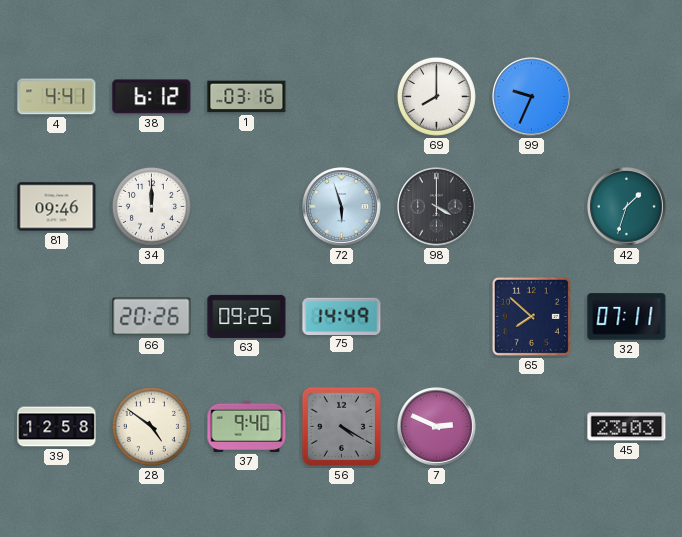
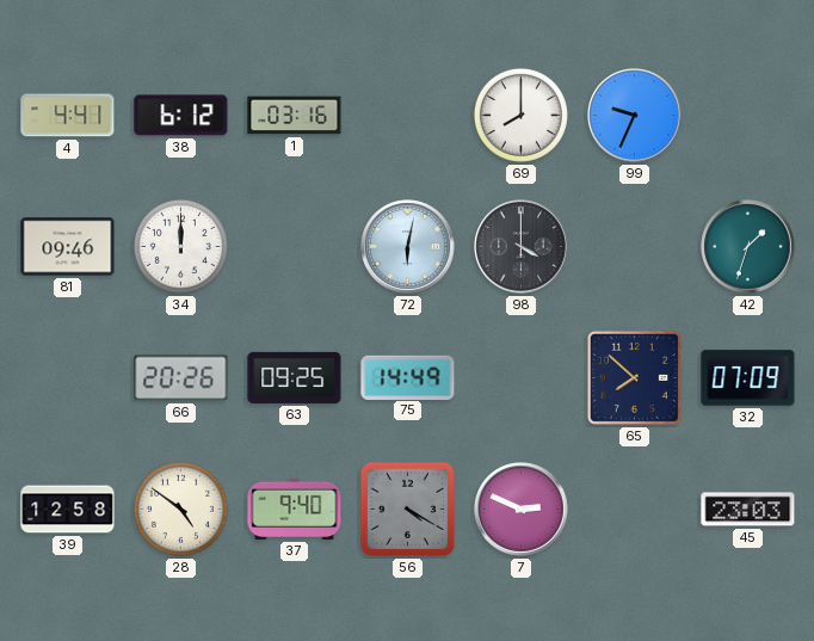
72: 5:57 -> 6:02 (408, 247)
32: 07:11 -> 07:09 (748, 378)
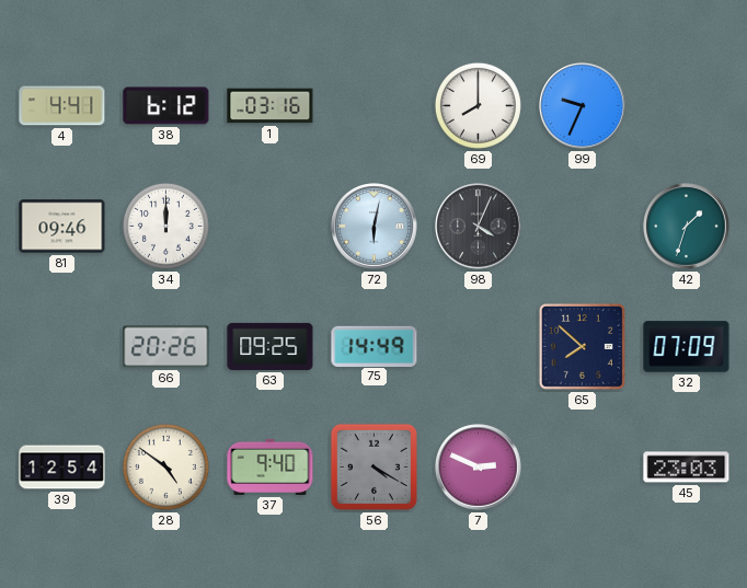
98: 4:00 -> 4:04 (479, 227)
39: 12:58 -> 12:54 (62, 468)
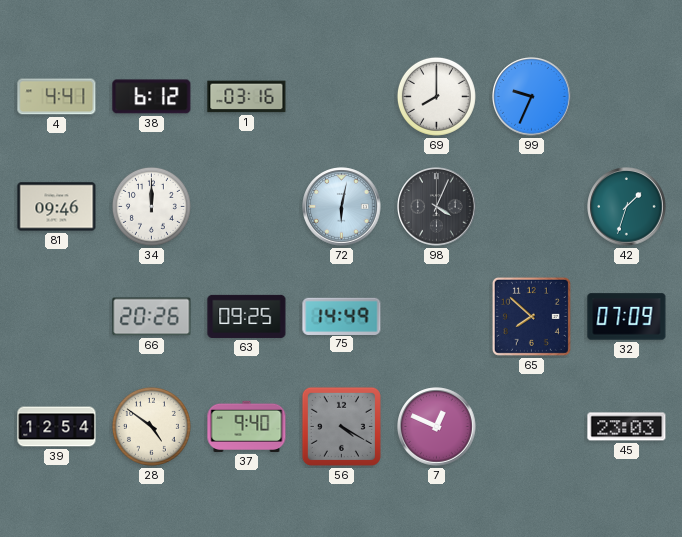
7: 2:49 -> 12:49 (437, 427)
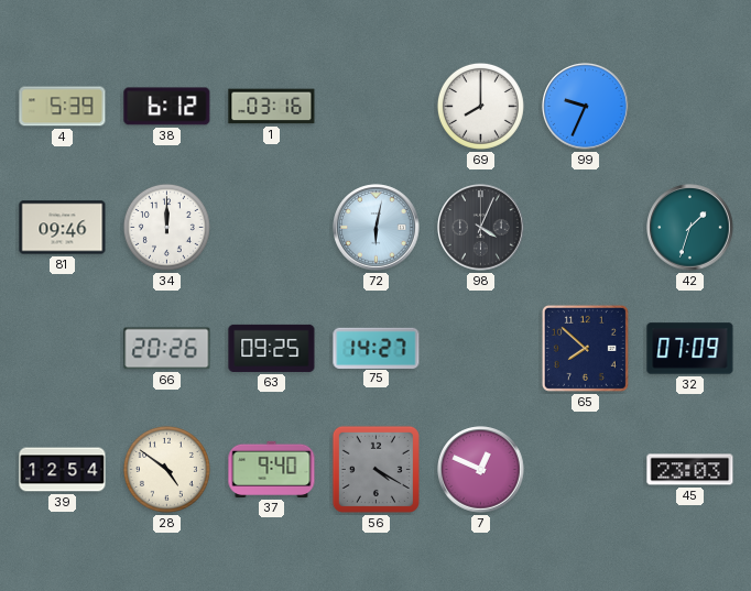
4: 4:41 -> 5:39 (63, 107)
75: 14:49 -> 14:27 (377, 348)
